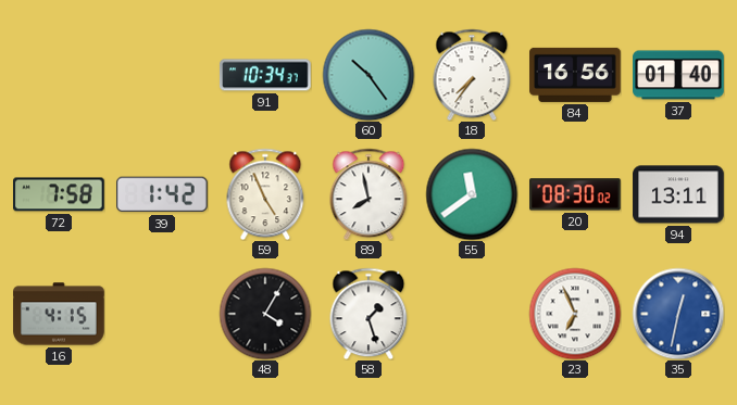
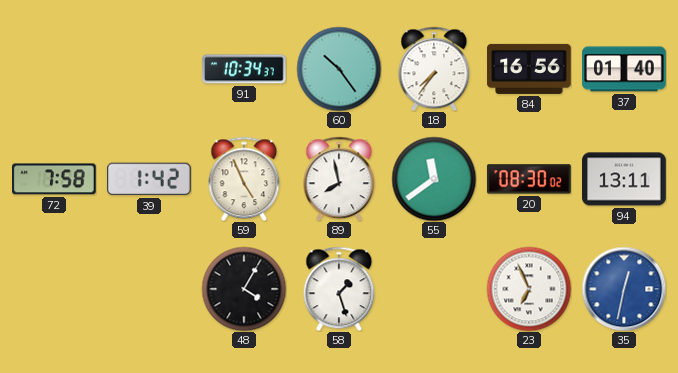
16: 4:15 -> none (59, 314)
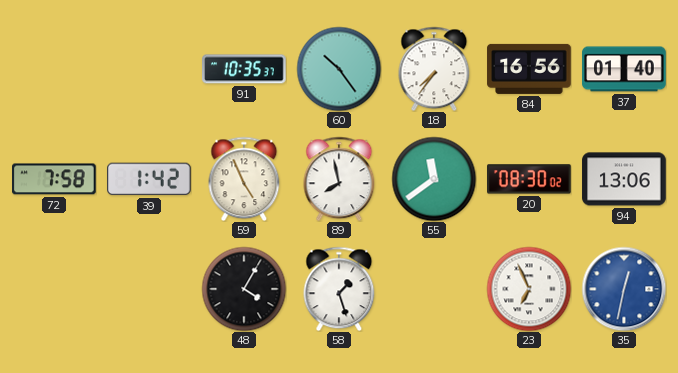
91: 10:34 -> 10:35 (244, 69)
94: 13:11 -> 13:06 (624, 179)
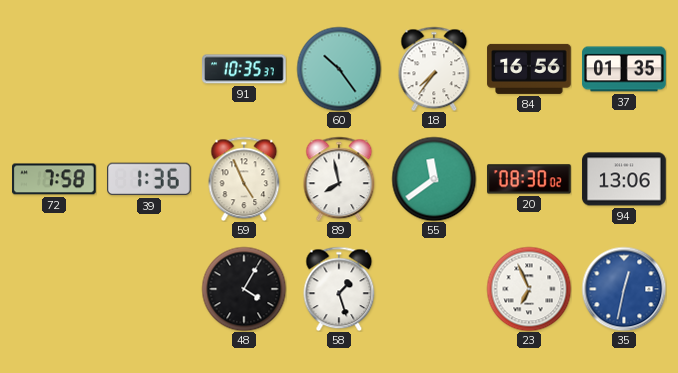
37: 01:40 -> 01:35 (624, 69)
39: 1:42 -> 1:36 (150, 179)
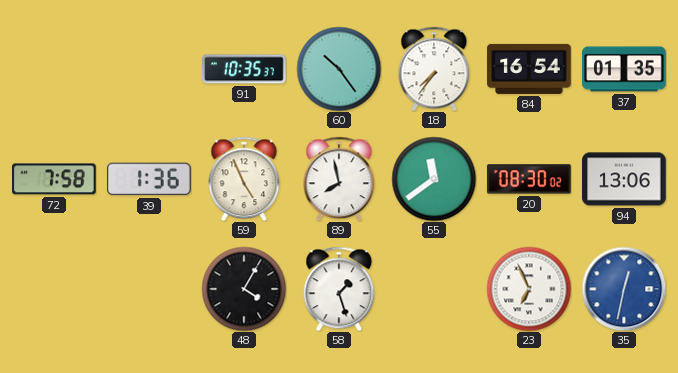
84: 16:56 -> 16:54 (529, 69)
